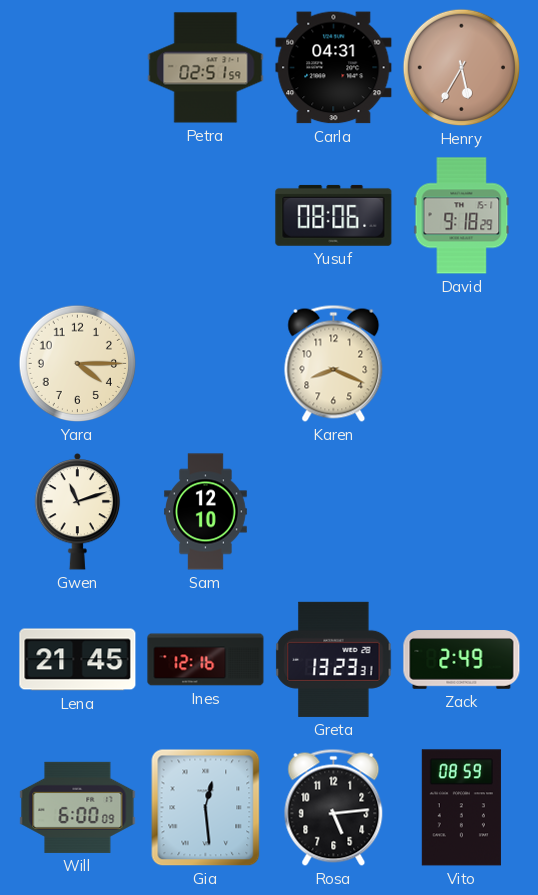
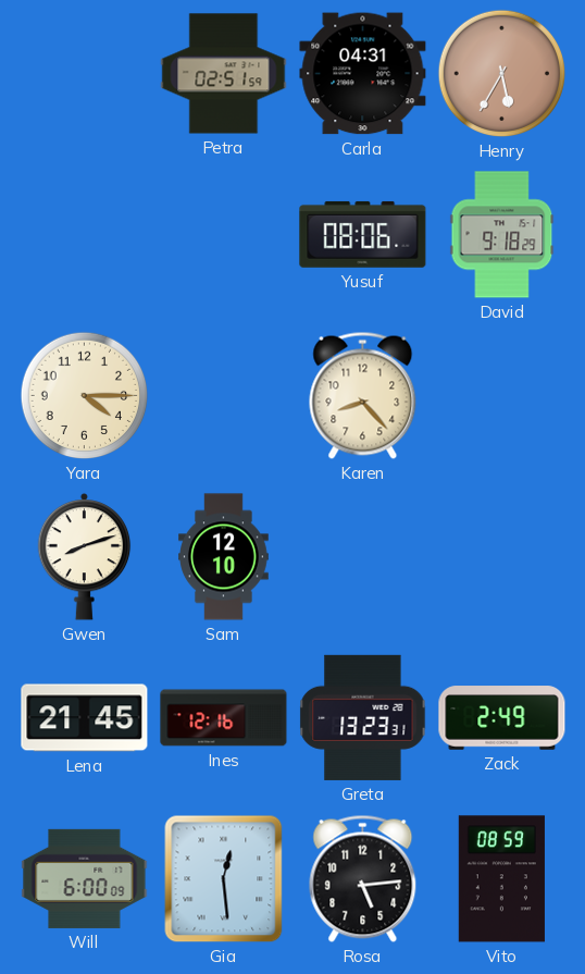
Karen: 8:19 -> 8:23 (363, 395)
Gwen: 11:12 -> 8:12 (85, 556)
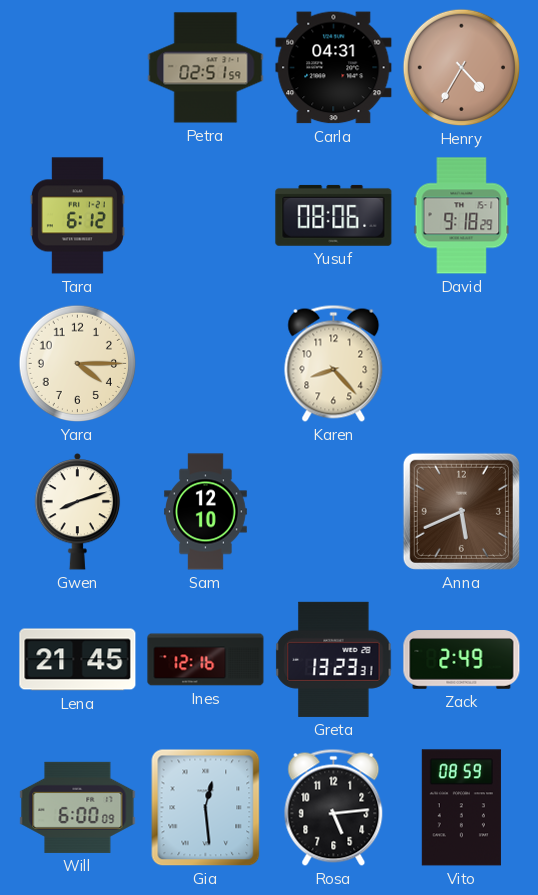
Henry: 5:35 -> 4:35 (462, 68)
Tara: none -> 6:12 (77, 216)
Anna: none -> 5:41 (461, 511)
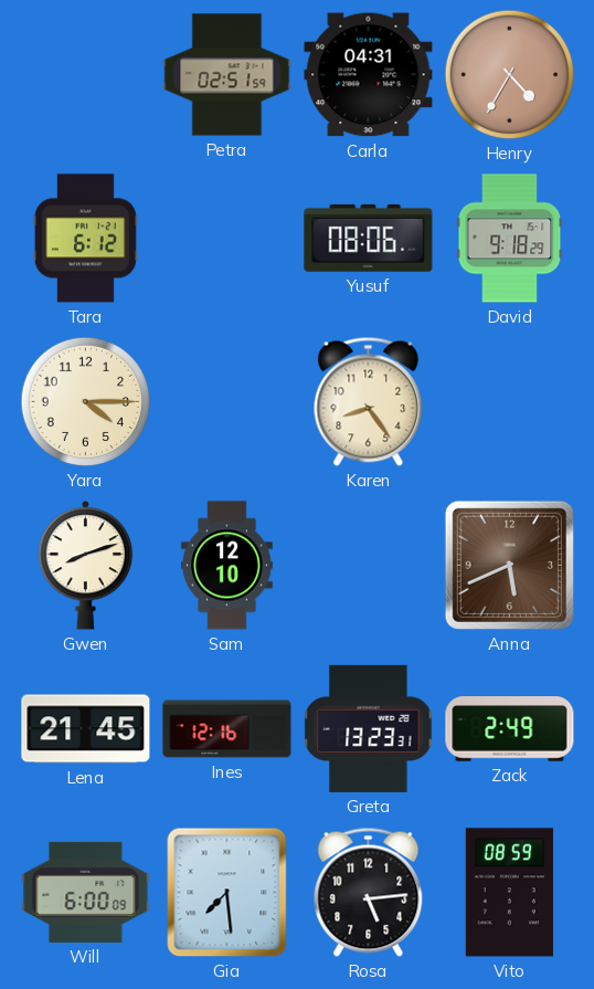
Karen: 8:23 -> 8:24 (369, 401)
Gia: 12:29 -> 7:29 (227, 893)
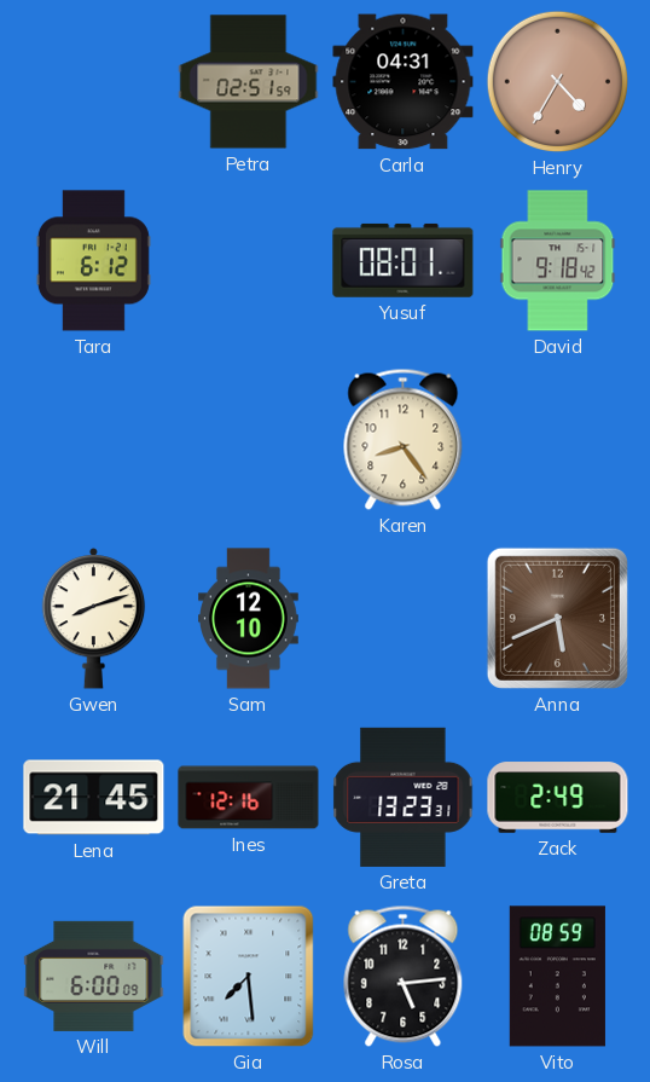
Yusuf: 08:06 -> 08:01 (404, 260)
David: 9:18:29 -> 9:18:42 (558, 261)
Yara: 4:15 -> none (86, 402)
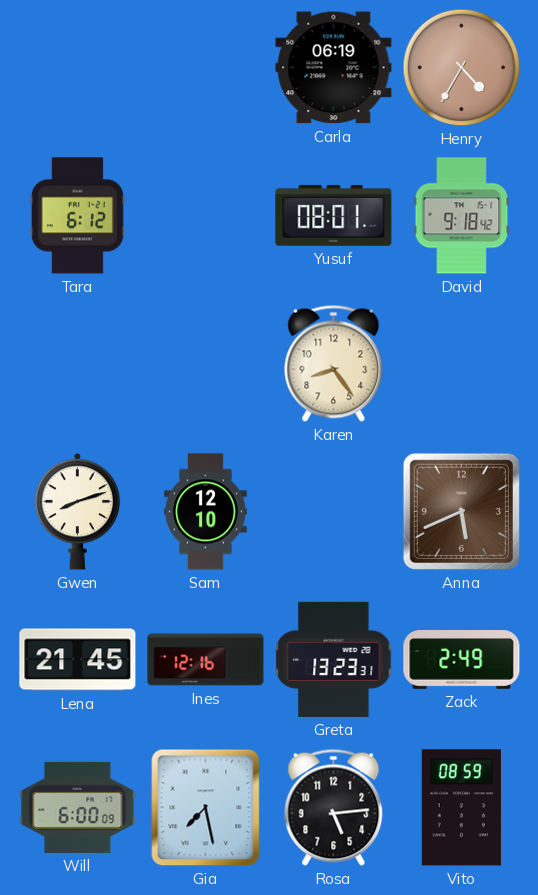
Petra: 02:51 -> none (249, 82)
Carla: 04:31 -> 06:19 (334, 68)
Gia: 7:29 -> 7:28 (206, 808)
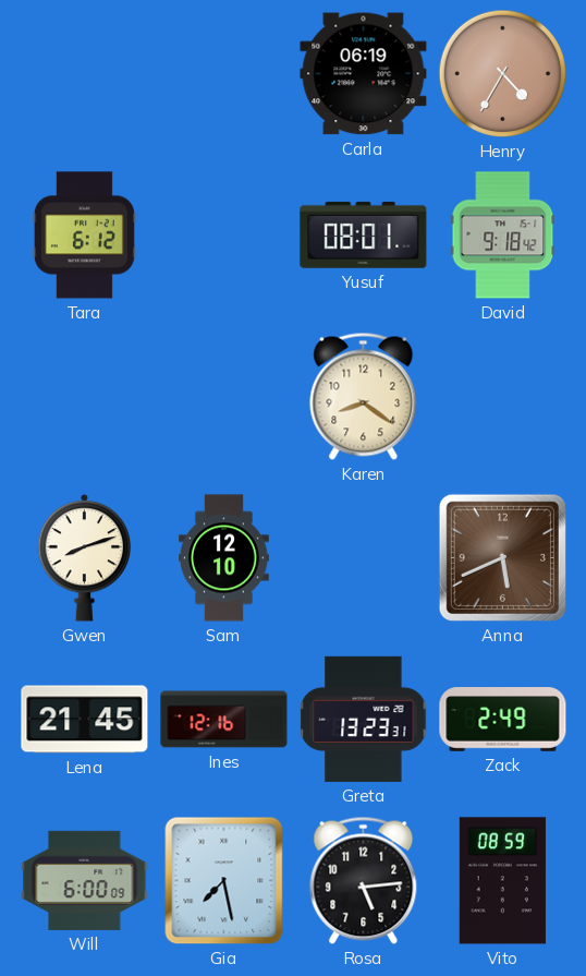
Karen: 8:24 -> 8:21 (364, 396)
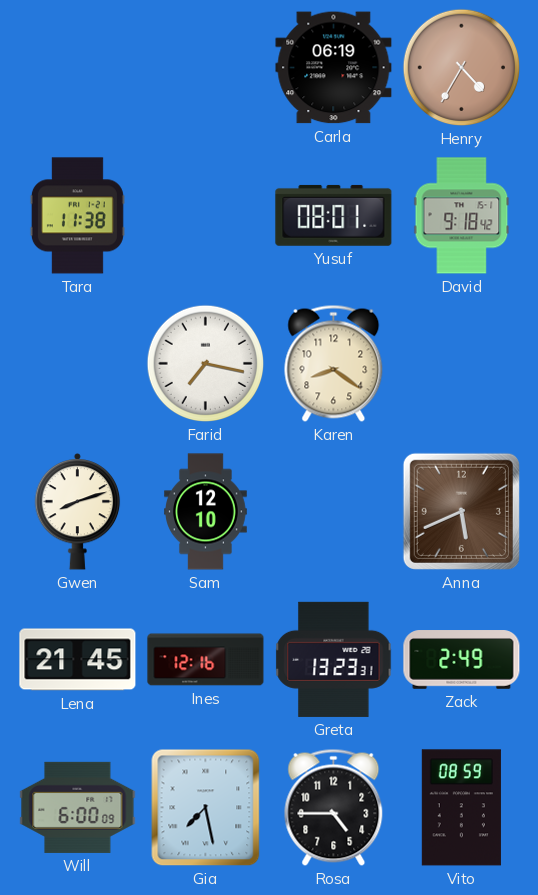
Tara: 6:12 -> 11:38 (77, 216)
Farid: none -> 7:17 (206, 364)
Rosa: 5:14 -> 4:45 (334, 807)
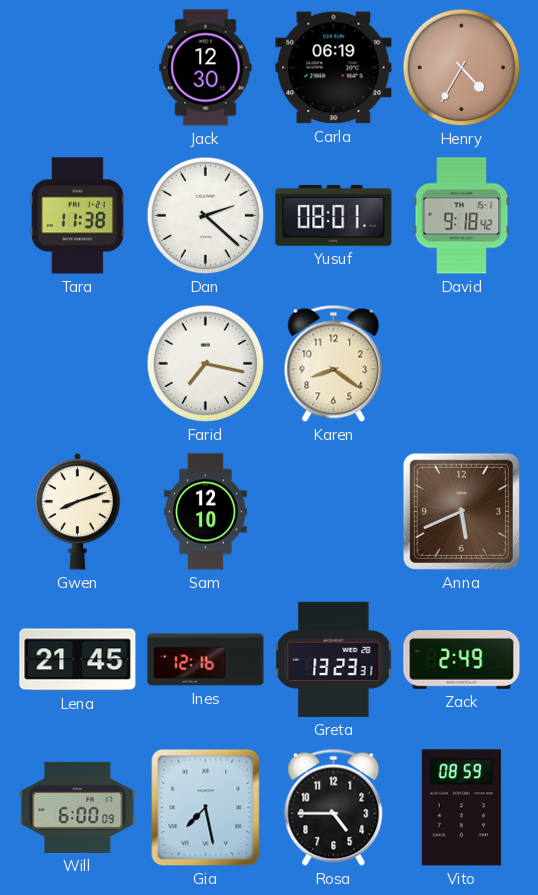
Jack: none -> 12:30 (206, 68)
Dan: none -> 2:22 (206, 216)
